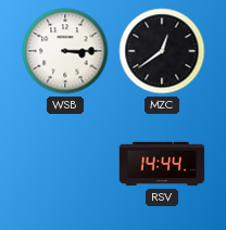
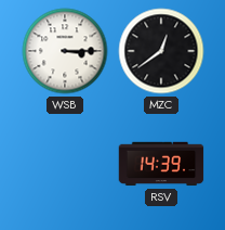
RSV: 14:44 -> 14:39 (161, 164)
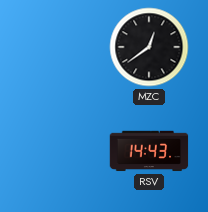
WSB: 3:15 -> none (65, 51)
RSV: 14:39 -> 14:43 (149, 151)
